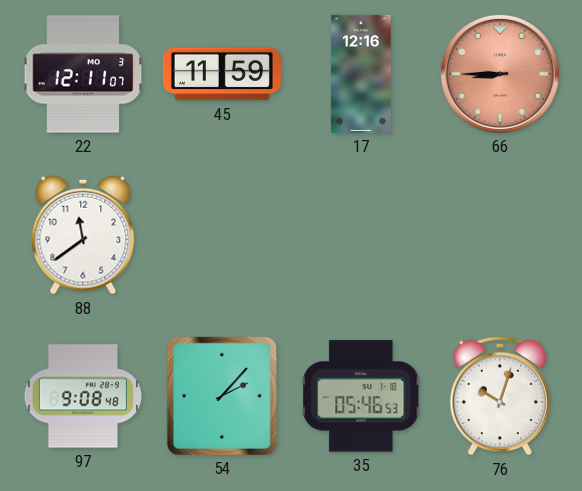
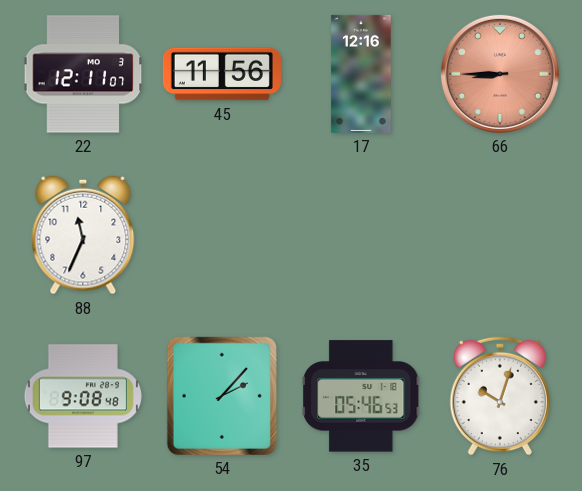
45: 11:59 -> 11:56 (222, 74)
88: 11:39 -> 11:34 (83, 235)
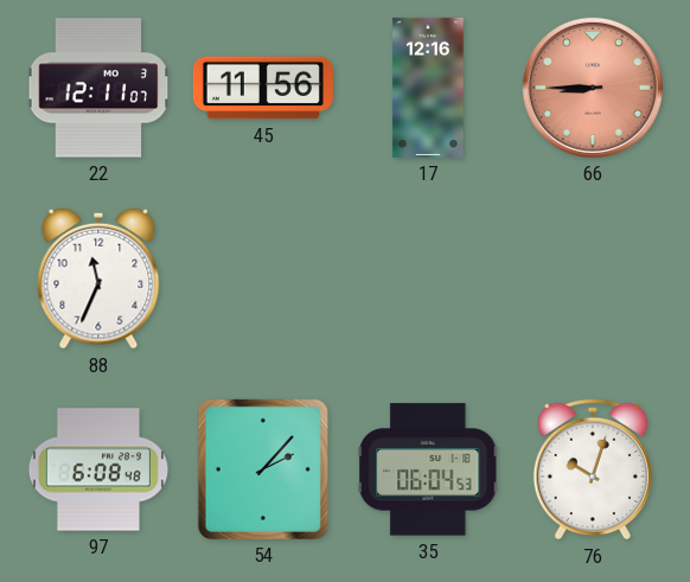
97: 9:08 -> 6:08 (98, 469)
35: 05:46 -> 06:04 (429, 469)
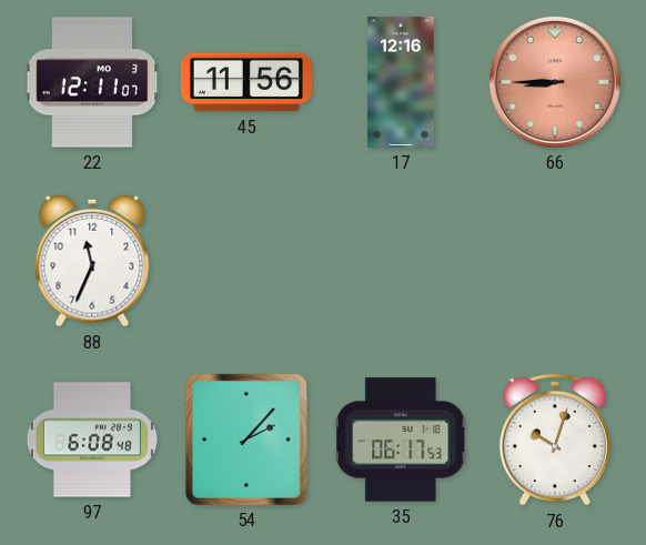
35: 06:04 -> 06:17 (402, 440)
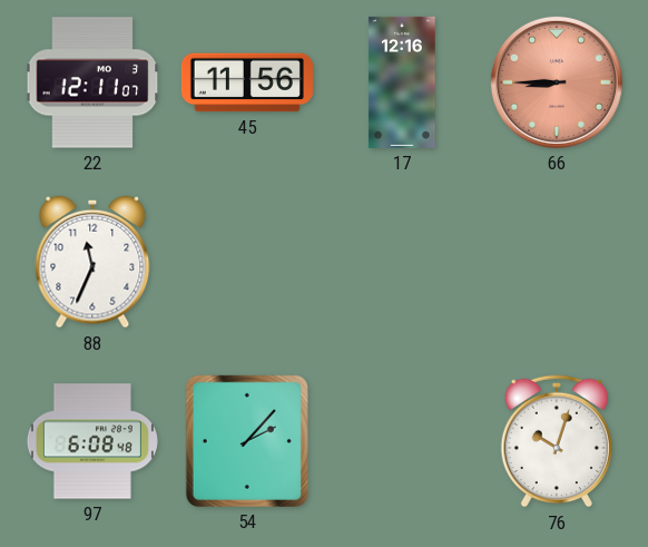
35: 06:17 -> none (402, 440)
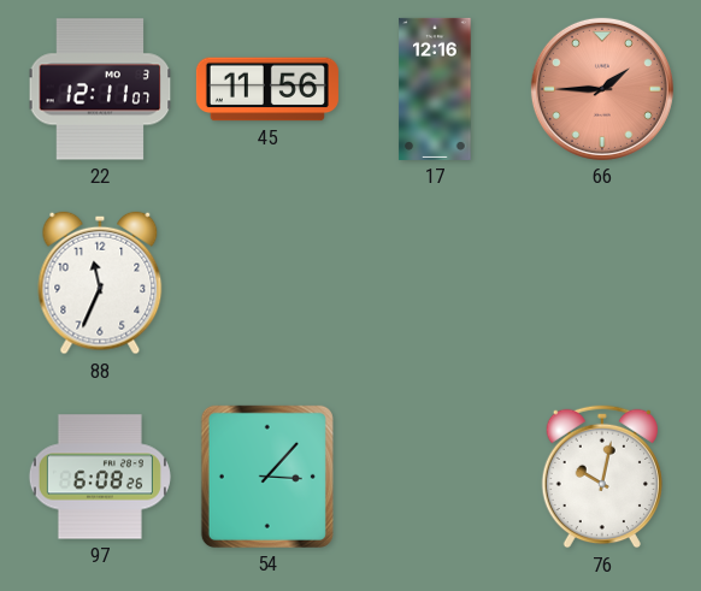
66: 8:45 -> 1:45 (602, 89)
97: 6:08:48 -> 6:08:26 (100, 477)
54: 2:07 -> 3:07 (267, 477)
76: 10:03 -> 10:02 (602, 477)
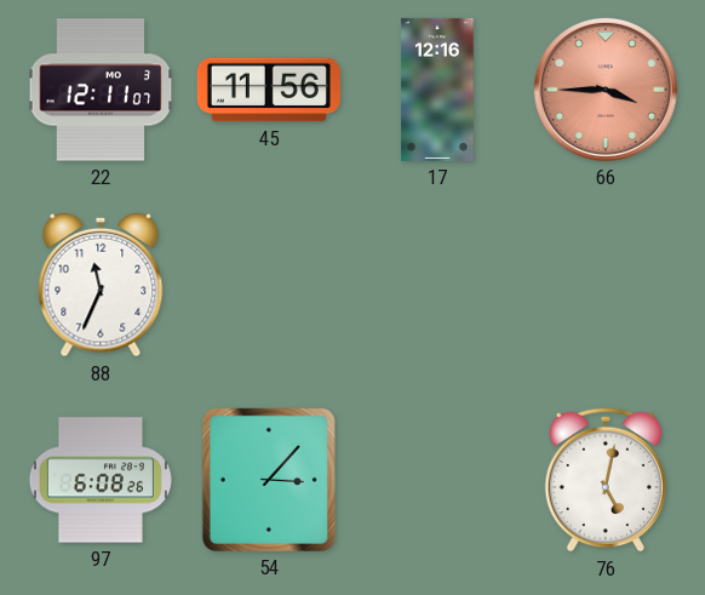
66: 1:45 -> 3:45 (606, 90)
76: 10:02 -> 5:02 (606, 480)
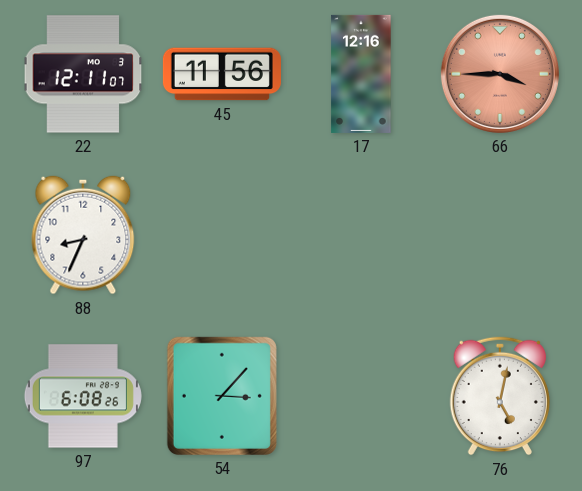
88: 11:34 -> 8:34 (83, 235)
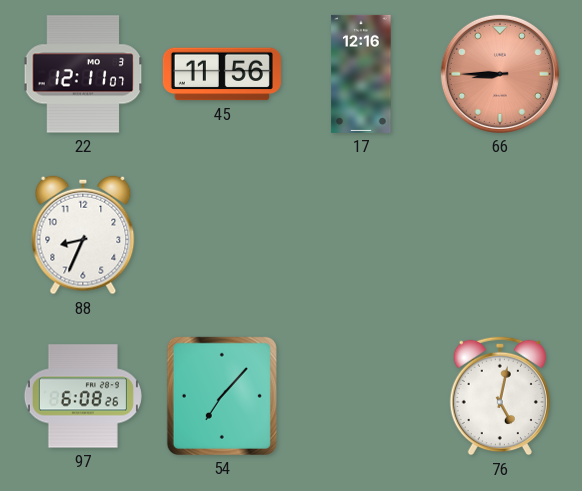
66: 3:45 -> 8:45 (500, 74)
54: 3:07 -> 7:07 (222, 396)
